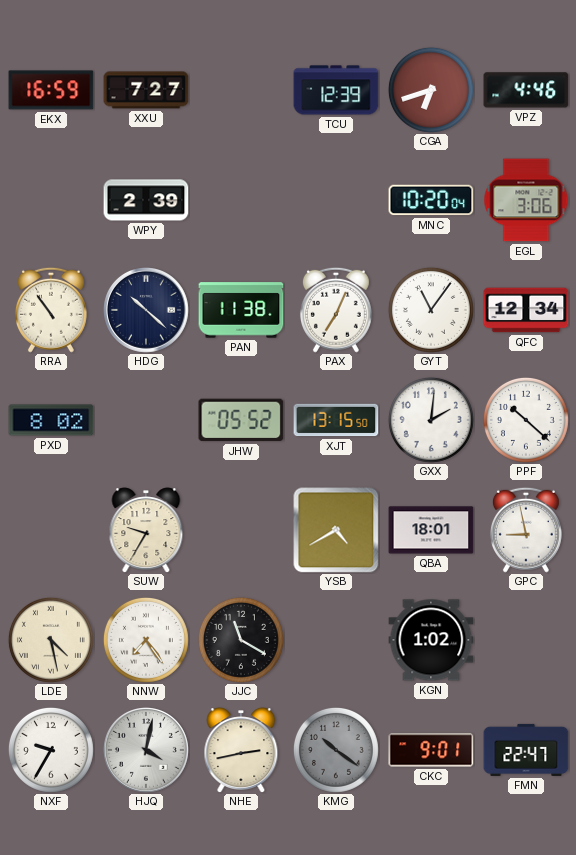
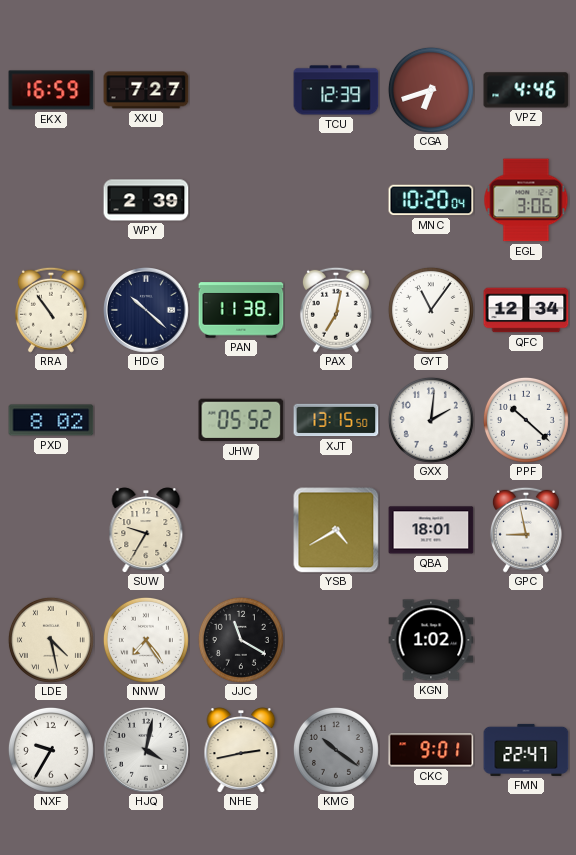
PAX: 7:04 -> 7:02 (336, 310)
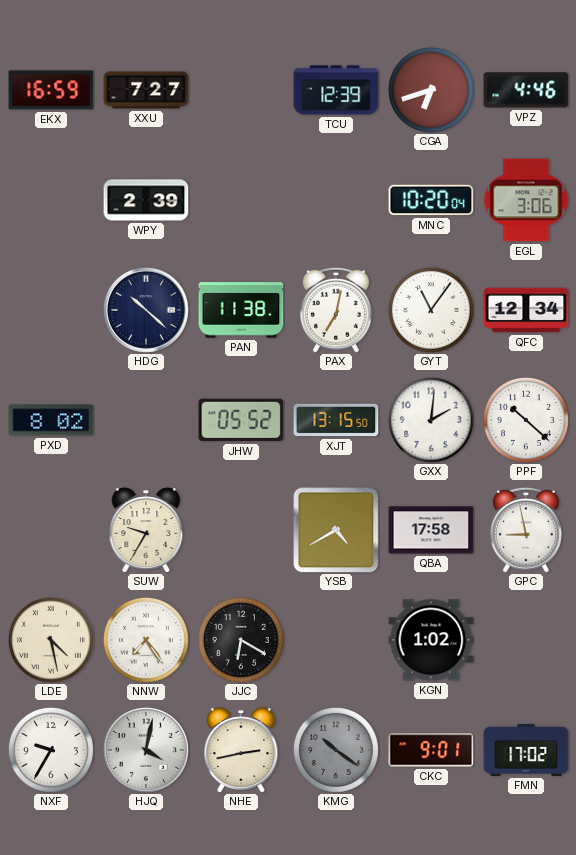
RRA: 10:54 -> none (51, 310)
QBA: 18:01 -> 17:58 (431, 530)
JJC: 11:20 -> 6:20 (241, 640)
FMN: 22:47 -> 17:02 (526, 750)
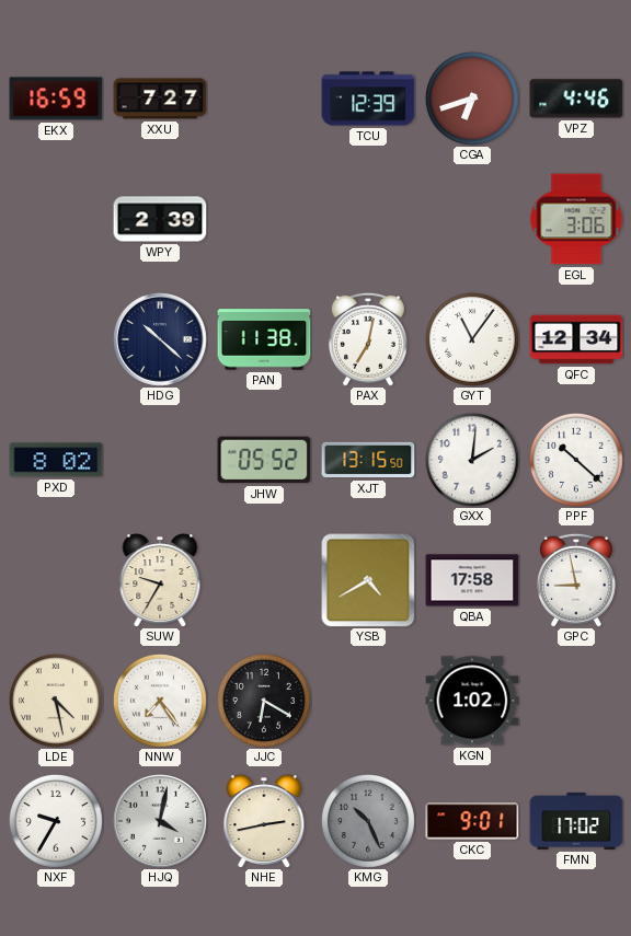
MNC: 10:20 -> none (431, 200)
KMG: 10:21 -> 10:26 (368, 821)
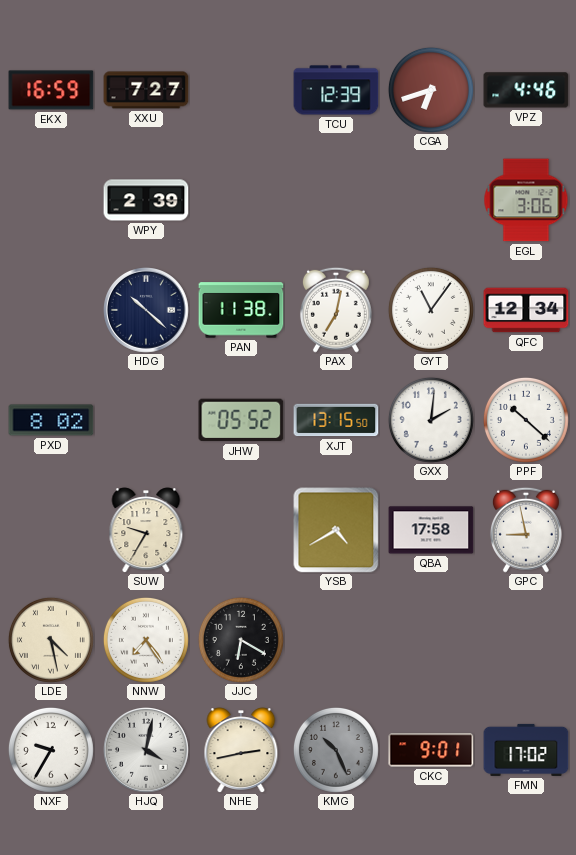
KGN: 1:02 -> none (472, 701)
